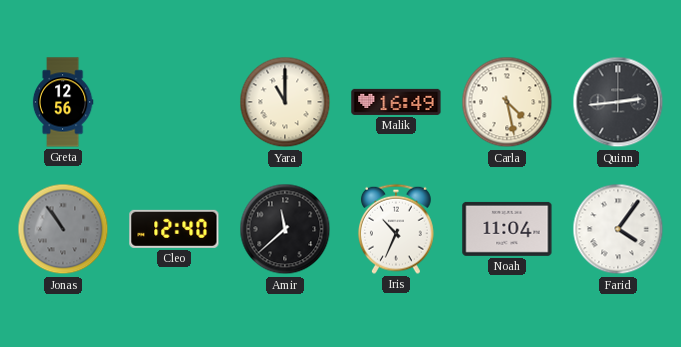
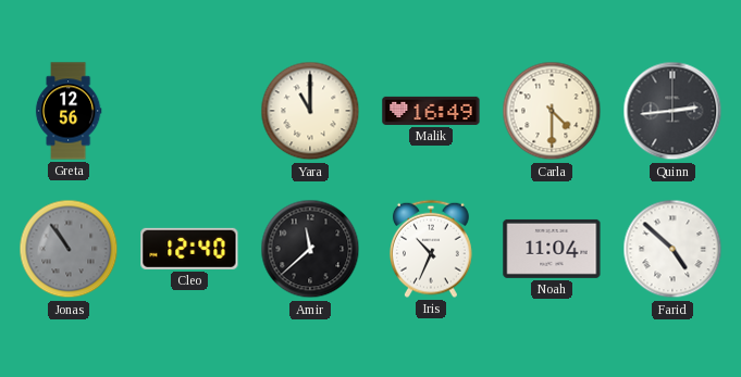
Carla: 4:28 -> 4:30 (552, 111)
Farid: 4:06 -> 4:52 (672, 249)
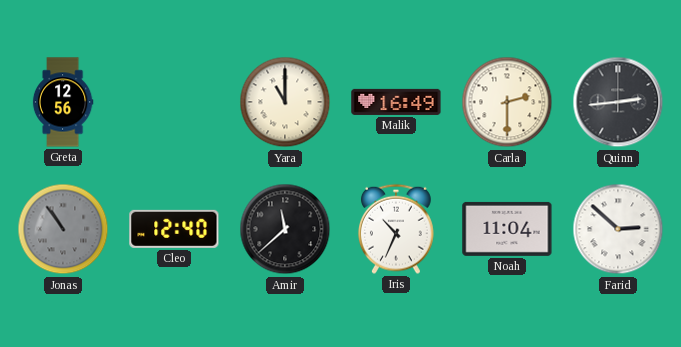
Carla: 4:30 -> 2:30 (507, 102)
Farid: 4:52 -> 2:52 (618, 229)
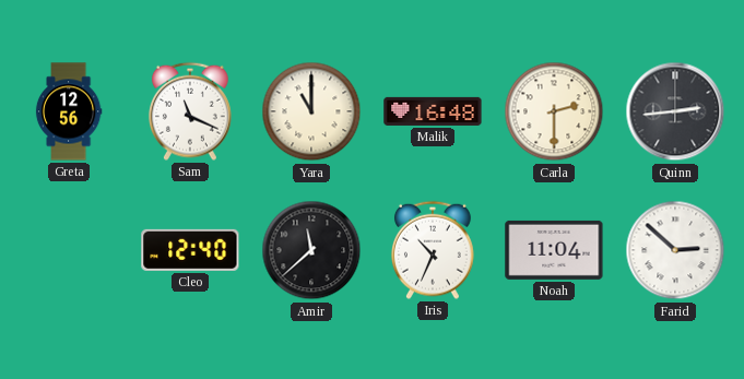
Sam: none -> 11:19 (190, 111)
Malik: 16:49 -> 16:48 (433, 111)
Jonas: 10:54 -> none (63, 229)
